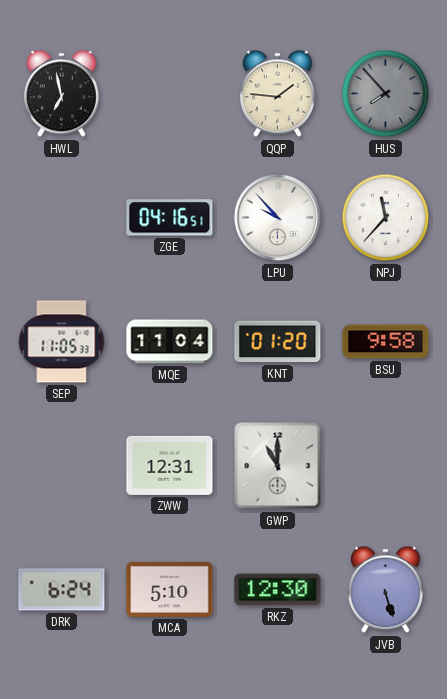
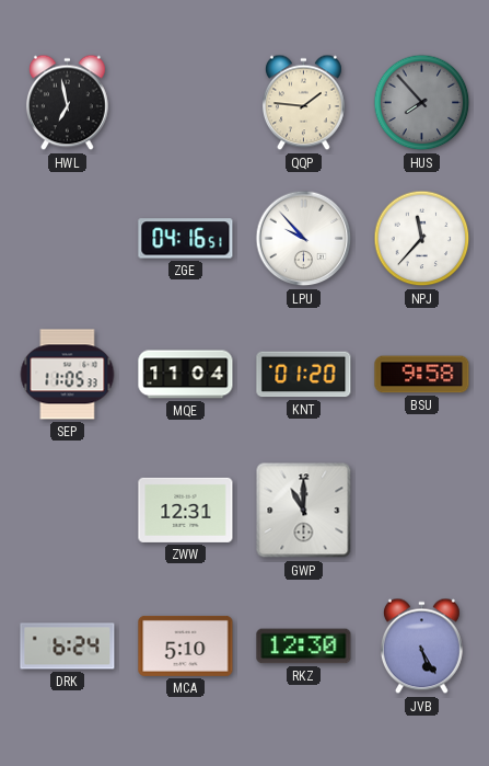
JVB: 5:27 -> 5:25 (421, 647)
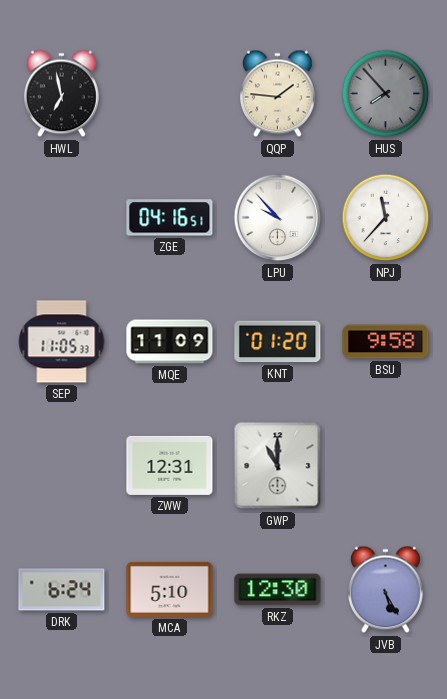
MQE: 11:04 -> 11:09 (170, 342)
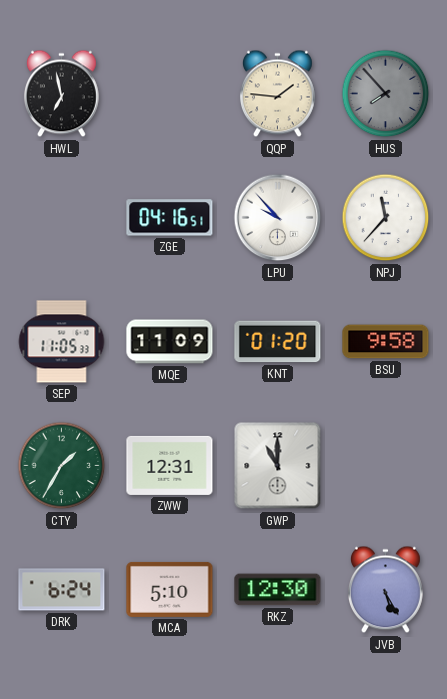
CTY: none -> 1:35 (62, 466)
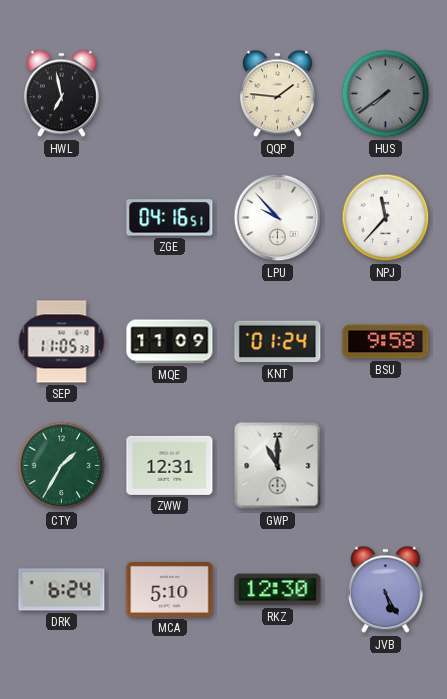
HUS: 7:53 -> 7:39 (386, 94)
KNT: 01:20 -> 01:24 (278, 342)
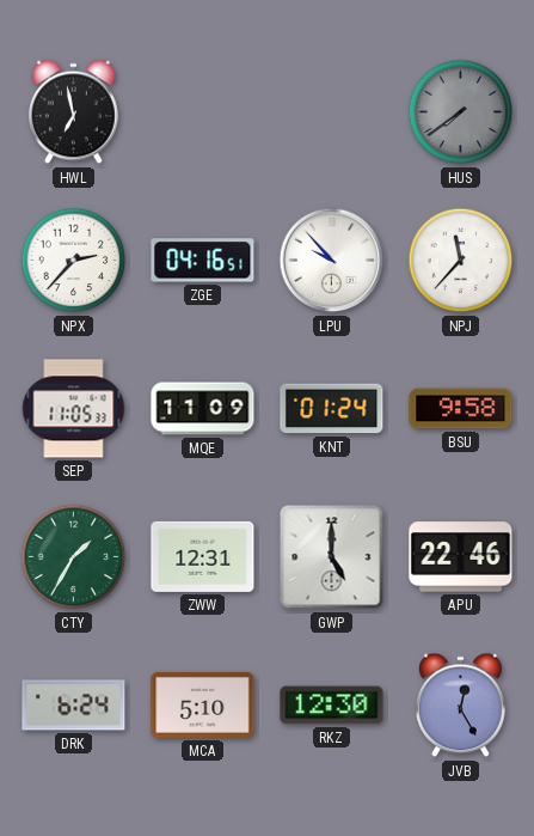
QQP: 1:46 -> none (277, 94)
NPX: none -> 2:37 (74, 261)
GWP: 11:00 -> 5:00 (332, 557)
APU: none -> 22:46 (461, 557)
JVB: 5:25 -> 12:25 (460, 706)
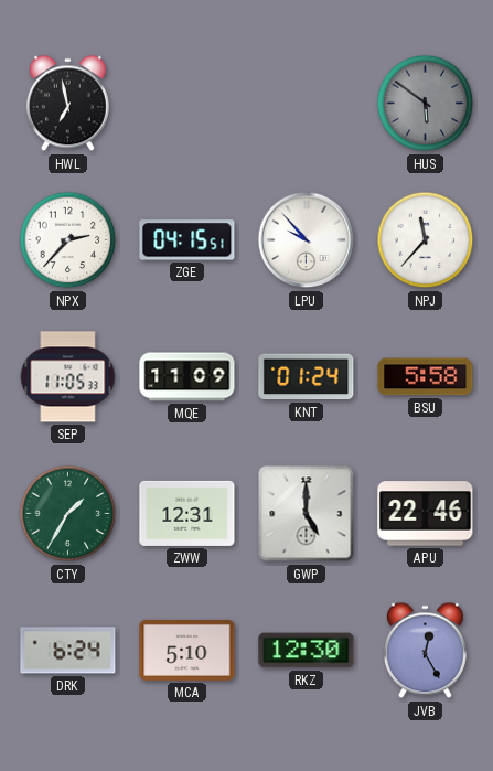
HUS: 7:39 -> 5:51 (426, 104)
ZGE: 04:16 -> 04:15 (187, 240)
BSU: 9:58 -> 5:58 (426, 377)
